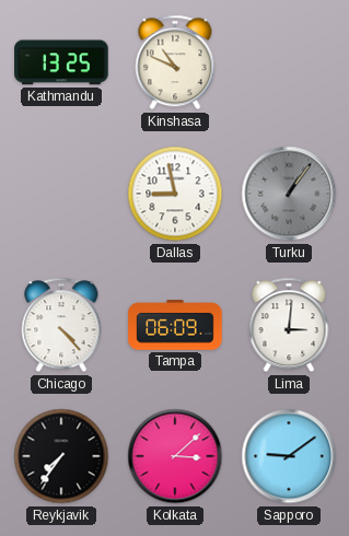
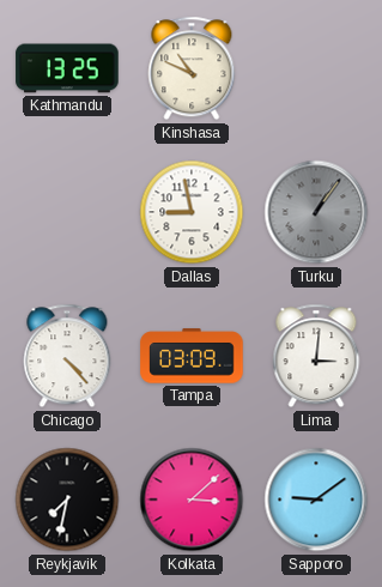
Tampa: 06:09 -> 03:09 (192, 356)
Reykjavik: 7:36 -> 7:32 (67, 500)
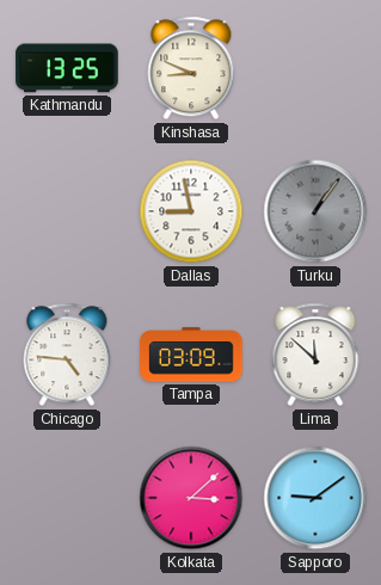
Kinshasa: 10:49 -> 8:49 (191, 68)
Chicago: 4:23 -> 4:46 (67, 355)
Lima: 3:01 -> 11:52 (315, 355)
Reykjavik: 7:32 -> none (67, 500)
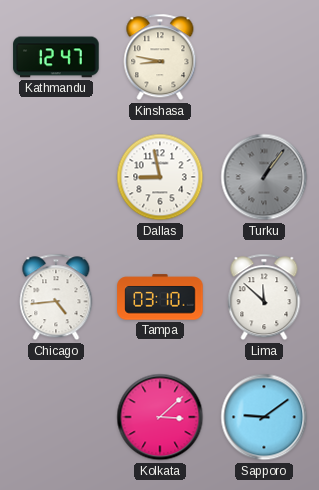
Kathmandu: 13:25 -> 12:47 (56, 57)
Kinshasa: 8:49 -> 8:47 (160, 57)
Chicago: 4:46 -> 4:44 (56, 297)
Tampa: 03:09 -> 03:10 (160, 297)
